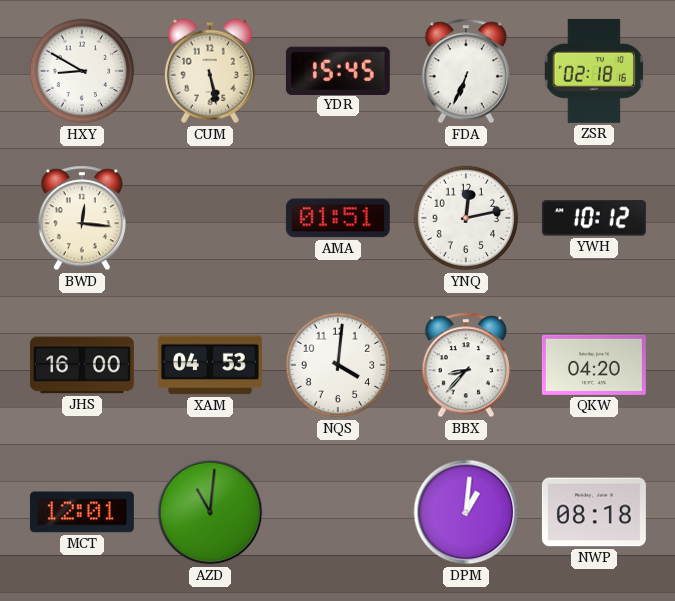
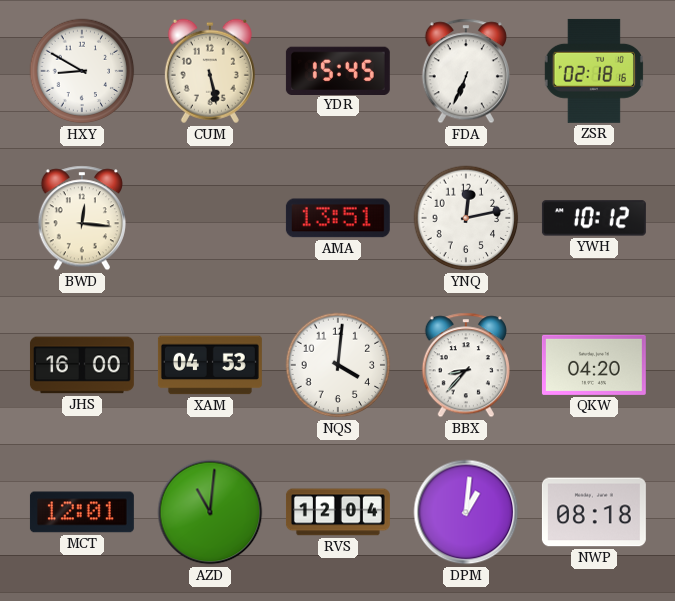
AMA: 01:51 -> 13:51 (338, 218)
RVS: none -> 12:04 (338, 512)
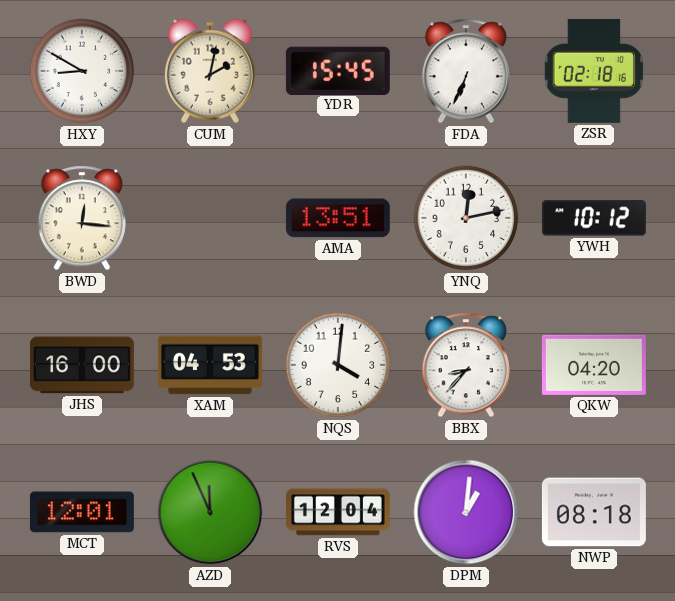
CUM: 5:28 -> 2:02 (210, 71)
AZD: 11:01 -> 11:56 (210, 512)
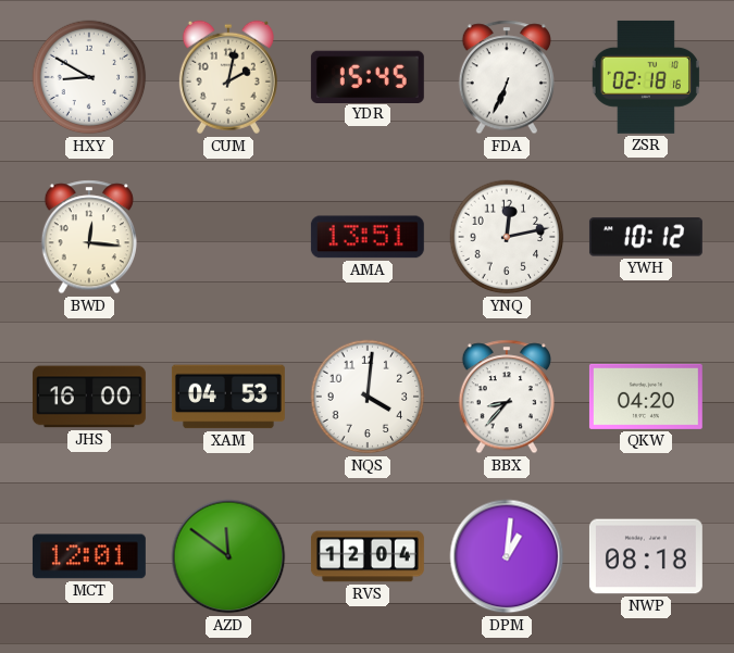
AZD: 11:56 -> 11:51 (228, 556)
